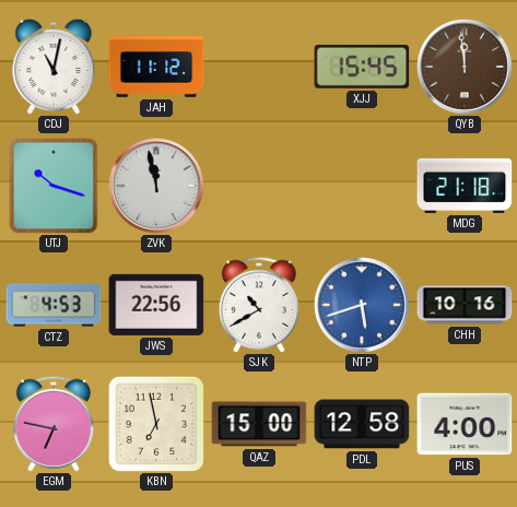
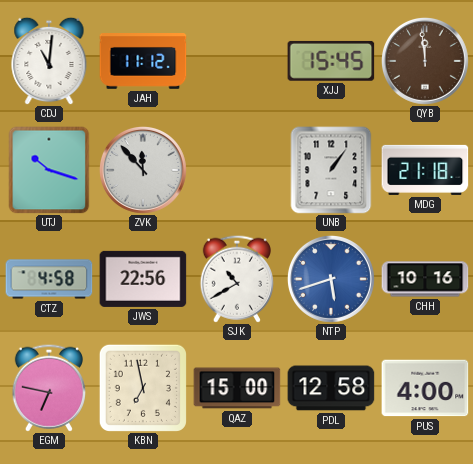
CDJ: 11:02 -> 11:01 (49, 61)
ZVK: 11:58 -> 11:53 (143, 170)
UNB: none -> 1:06 (331, 170)
CTZ: 4:53 -> 4:58 (49, 279)
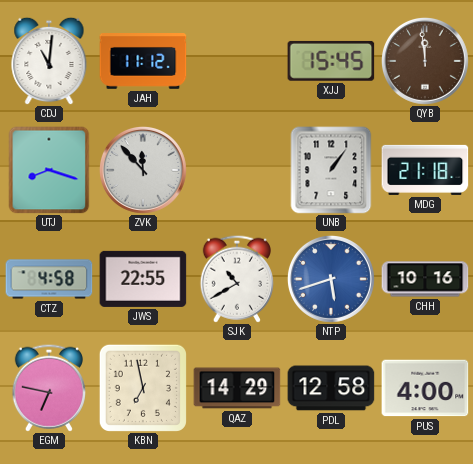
UTJ: 10:18 -> 8:18 (49, 170)
JWS: 22:56 -> 22:55 (143, 279)
QAZ: 15:00 -> 14:29 (237, 388)
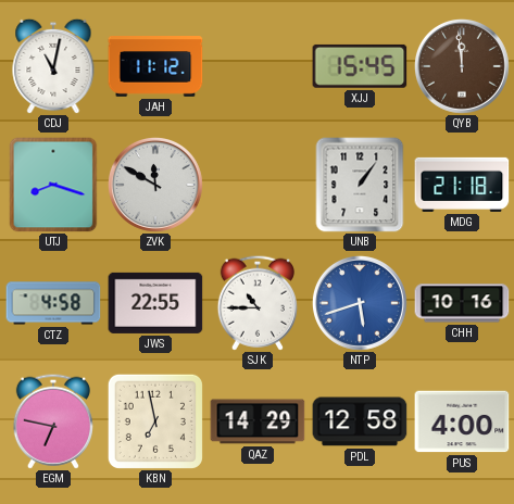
CDJ: 11:01 -> 11:02 (53, 66)
ZVK: 11:53 -> 11:50 (155, 185)
SJK: 10:40 -> 10:45 (258, 303)
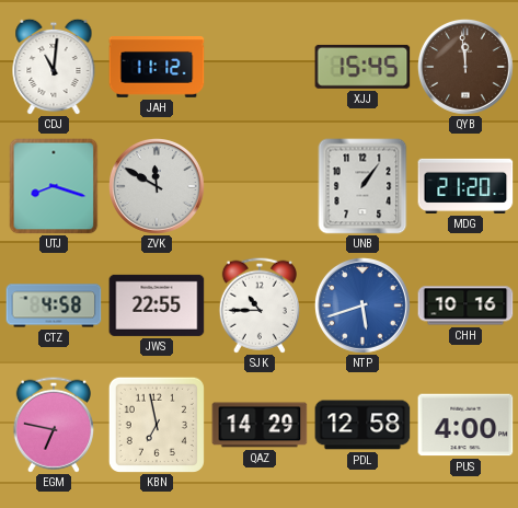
CDJ: 11:02 -> 11:01 (54, 67)
MDG: 21:18 -> 21:20 (465, 186)
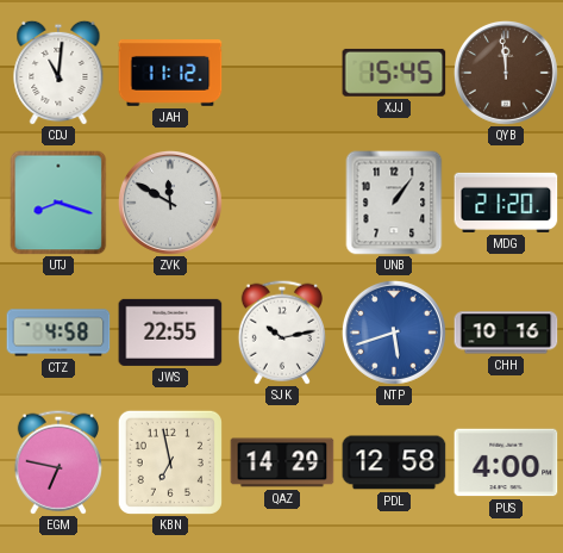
SJK: 10:45 -> 10:13 (282, 333)
